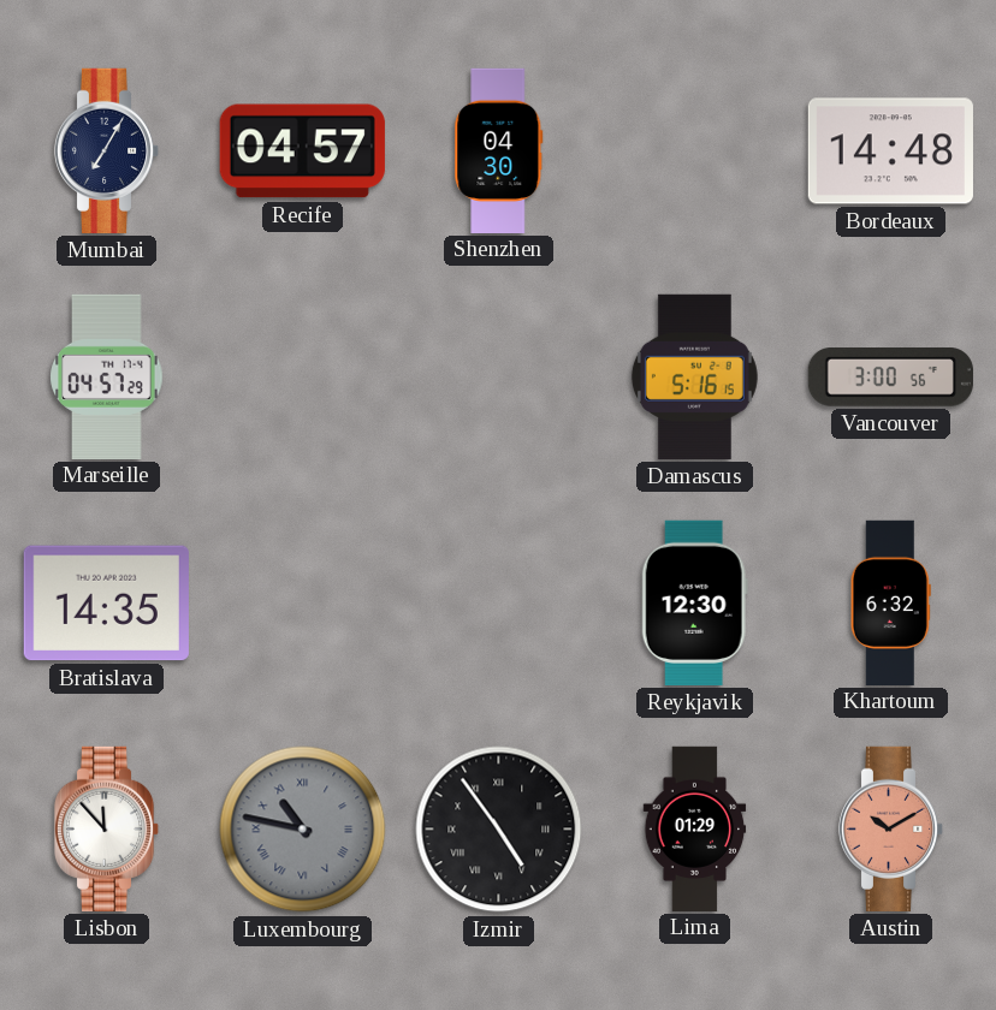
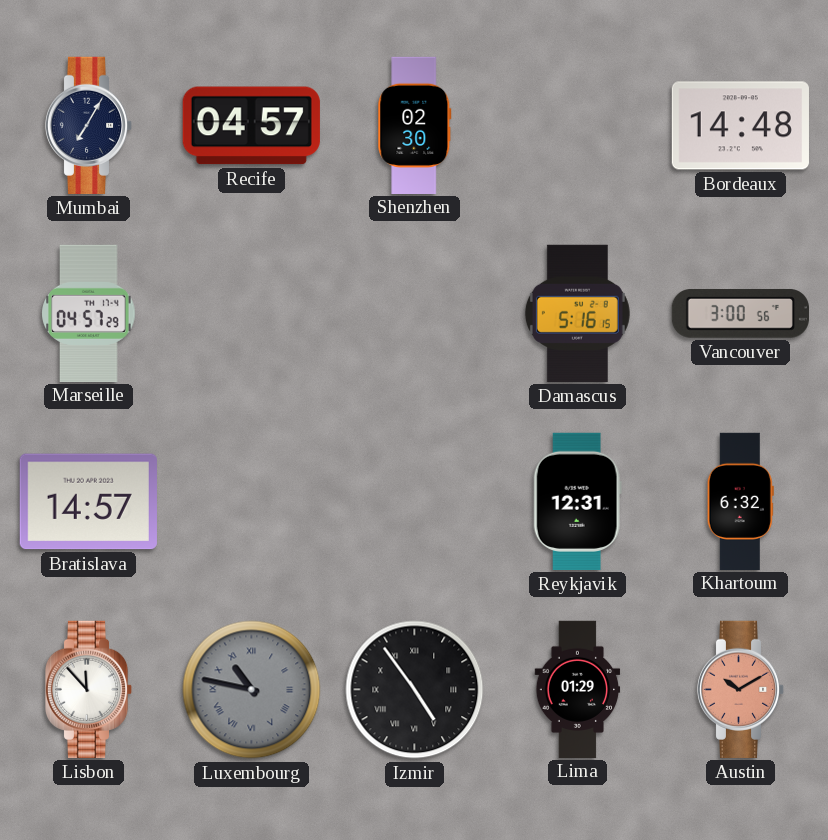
Shenzhen: 04:30 -> 02:30 (415, 125)
Bratislava: 14:35 -> 14:57 (88, 502)
Reykjavik: 12:30 -> 12:31 (577, 501)
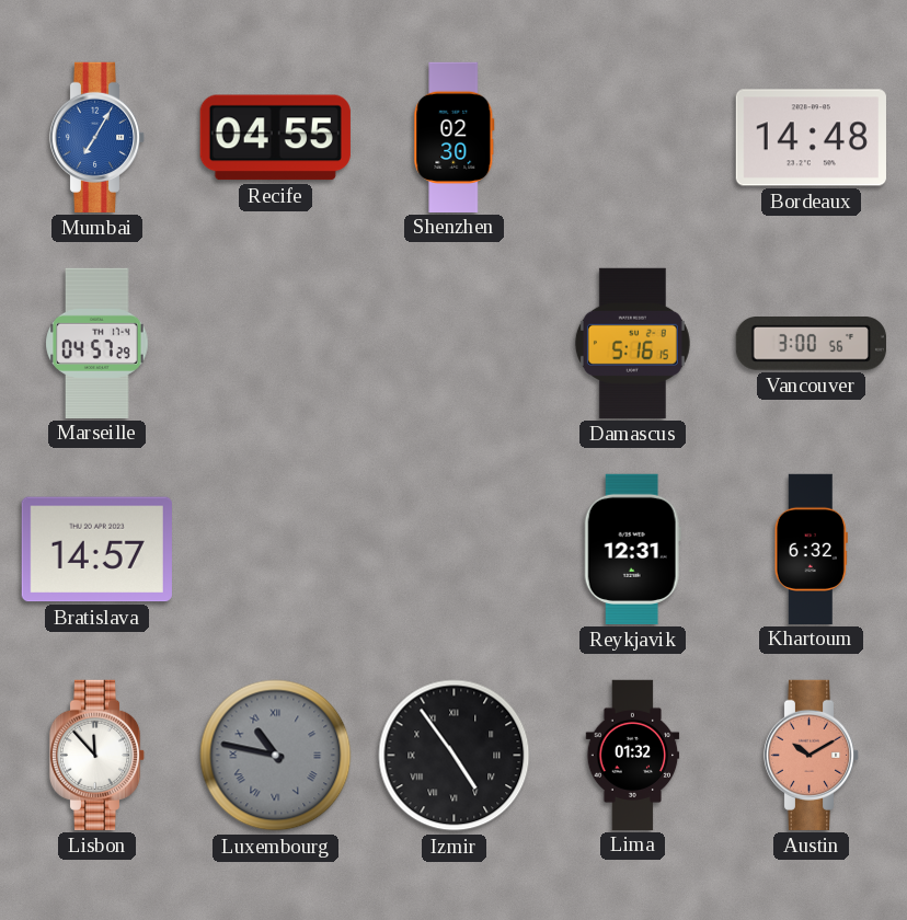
Mumbai dial: navy -> blue (97, 137)
Recife: 04:57 -> 04:55 (275, 138)
Lima: 01:29 -> 01:32 (633, 755)
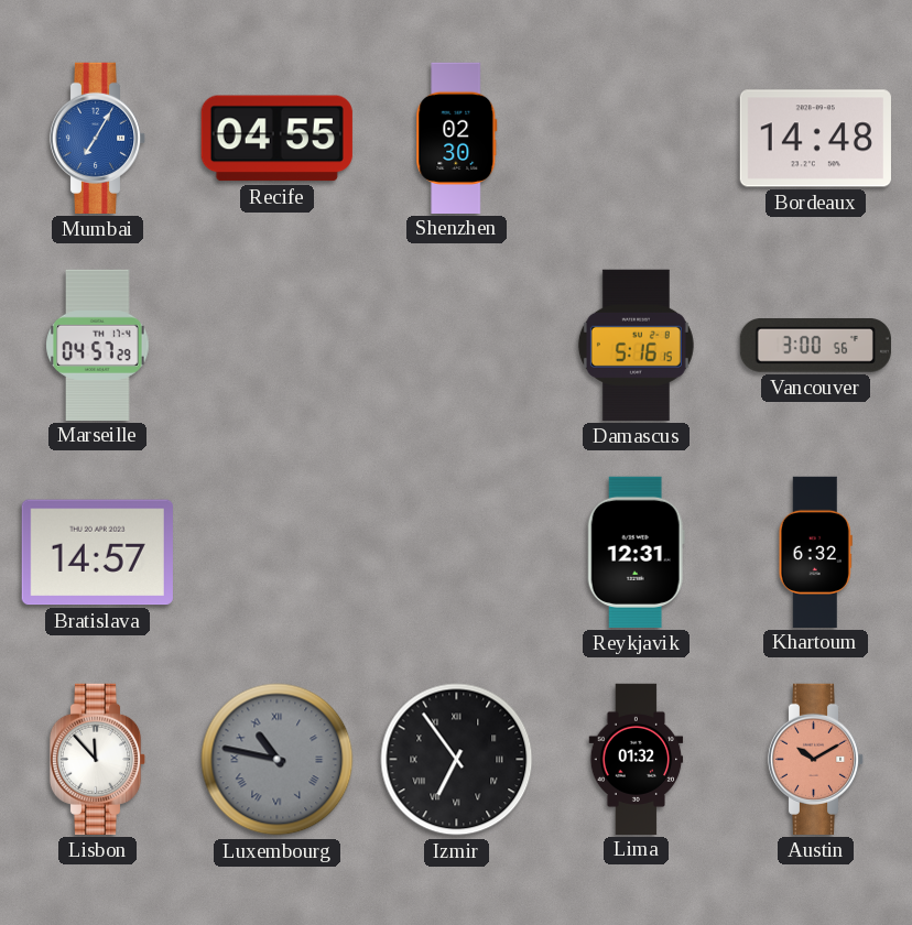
Izmir: 4:54 -> 6:54 (457, 760)
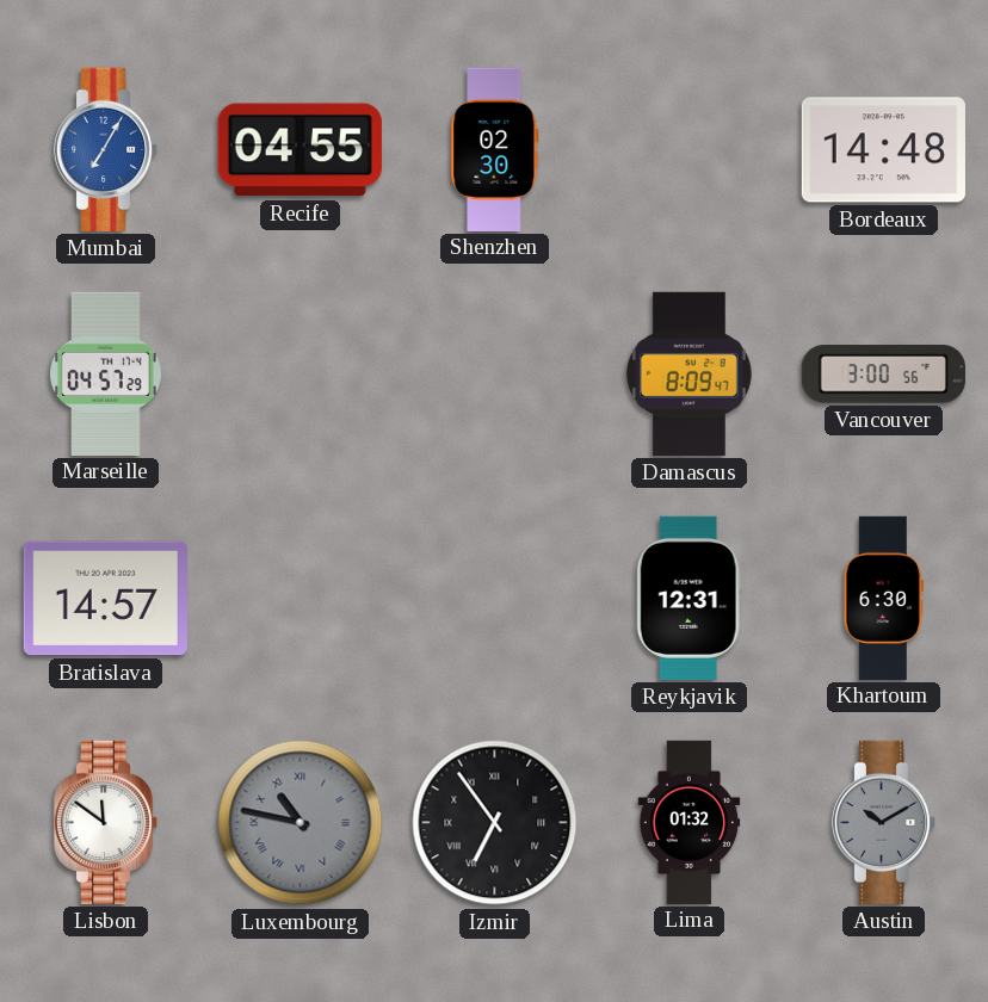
Damascus: 5:16 -> 8:09 (688, 373)
Khartoum: 6:32 -> 6:30 (883, 598)
Lisbon: 11:53 -> 11:51 (106, 822)
Austin dial: salmon -> grey (884, 822)
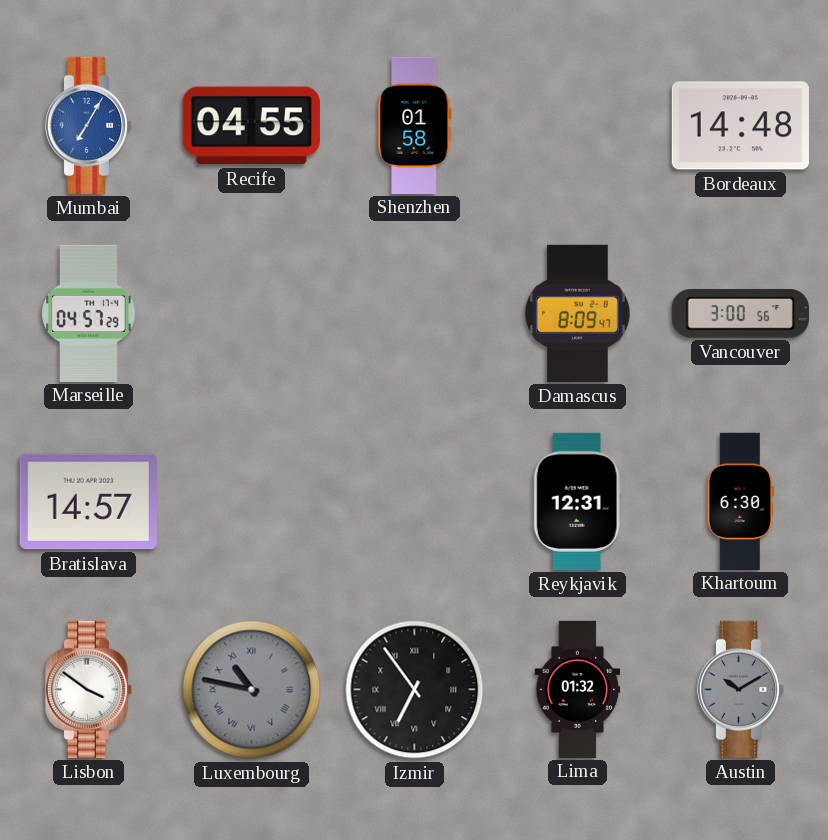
Shenzhen: 02:30 -> 01:58 (415, 125)
Lisbon: 11:51 -> 3:51 (89, 689)
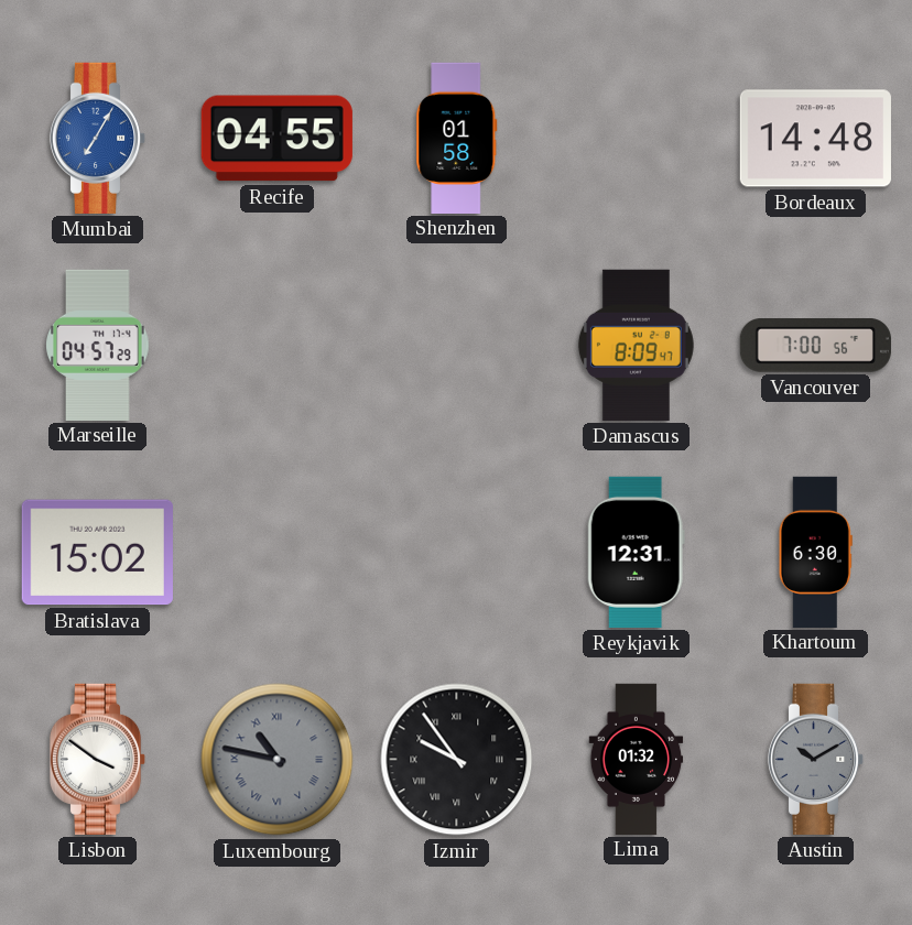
Vancouver: 3:00 -> 7:00 (815, 346)
Bratislava: 14:57 -> 15:02 (97, 553)
Izmir: 6:54 -> 9:54 (457, 760)
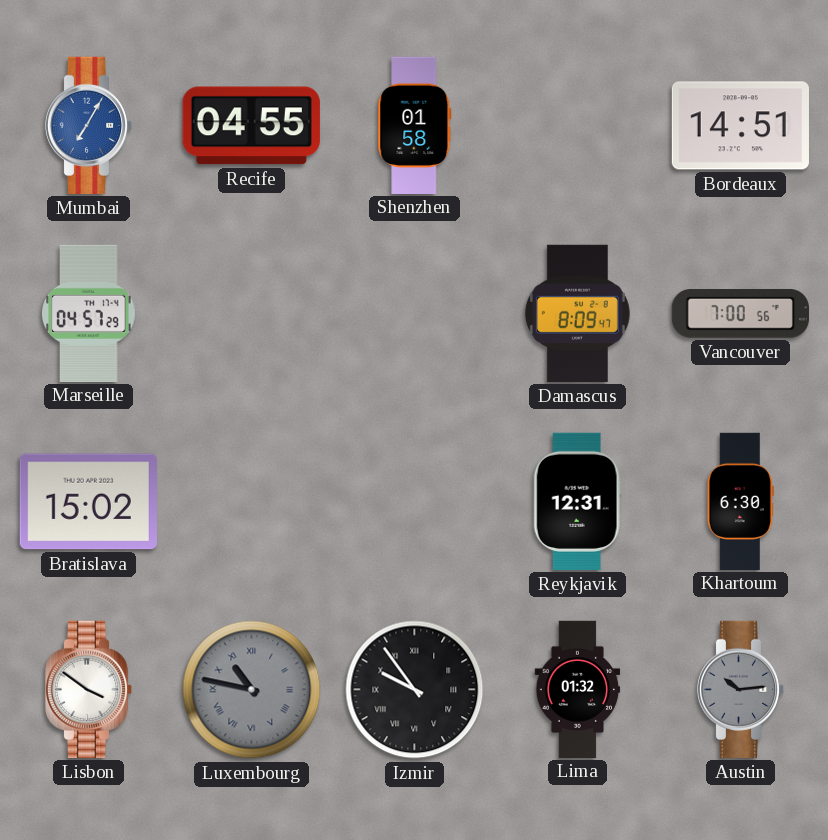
Bordeaux: 14:48 -> 14:51 (740, 126)
Austin: 10:10 -> 10:14 (741, 689)
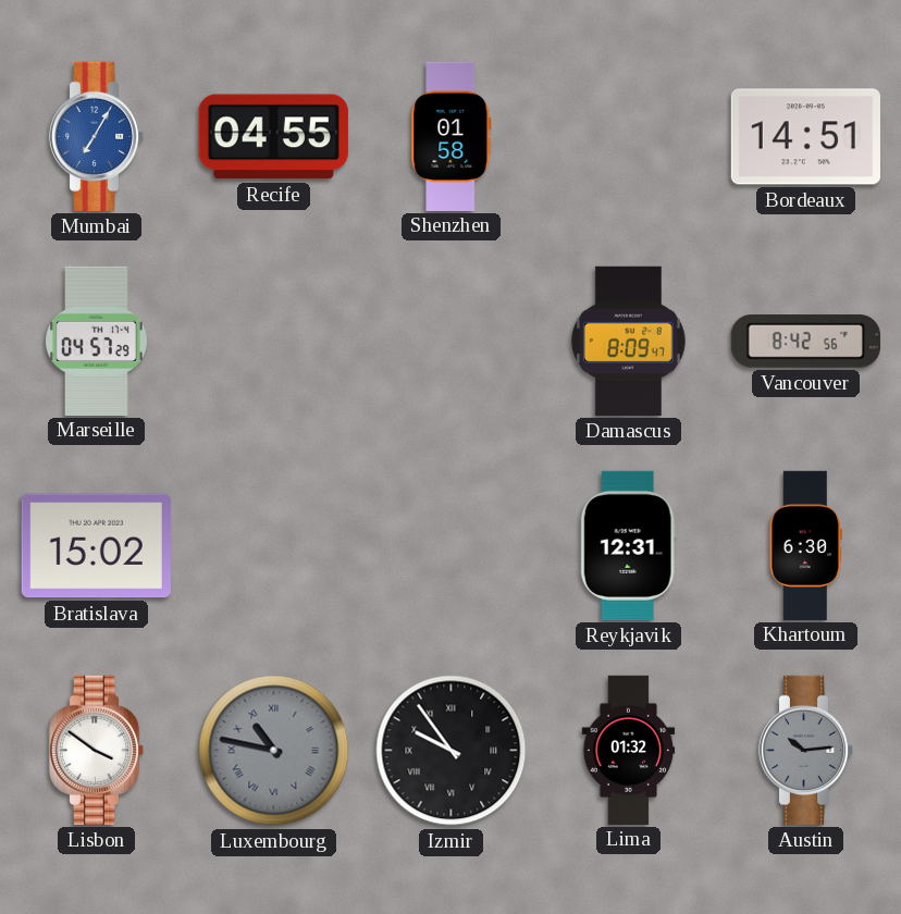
Vancouver: 7:00 -> 8:42 (805, 342)
